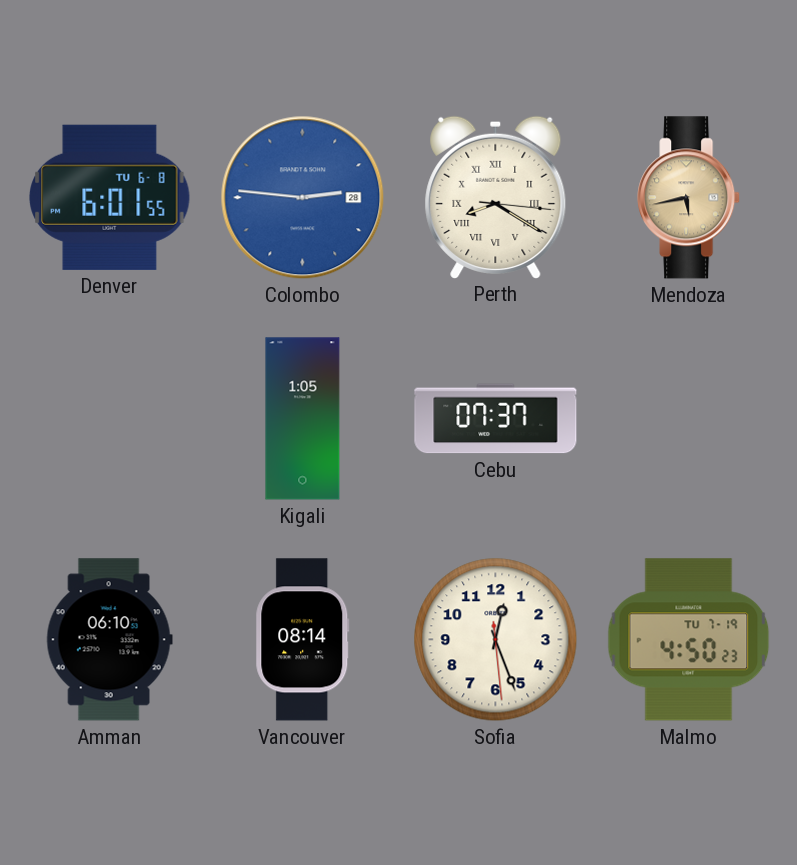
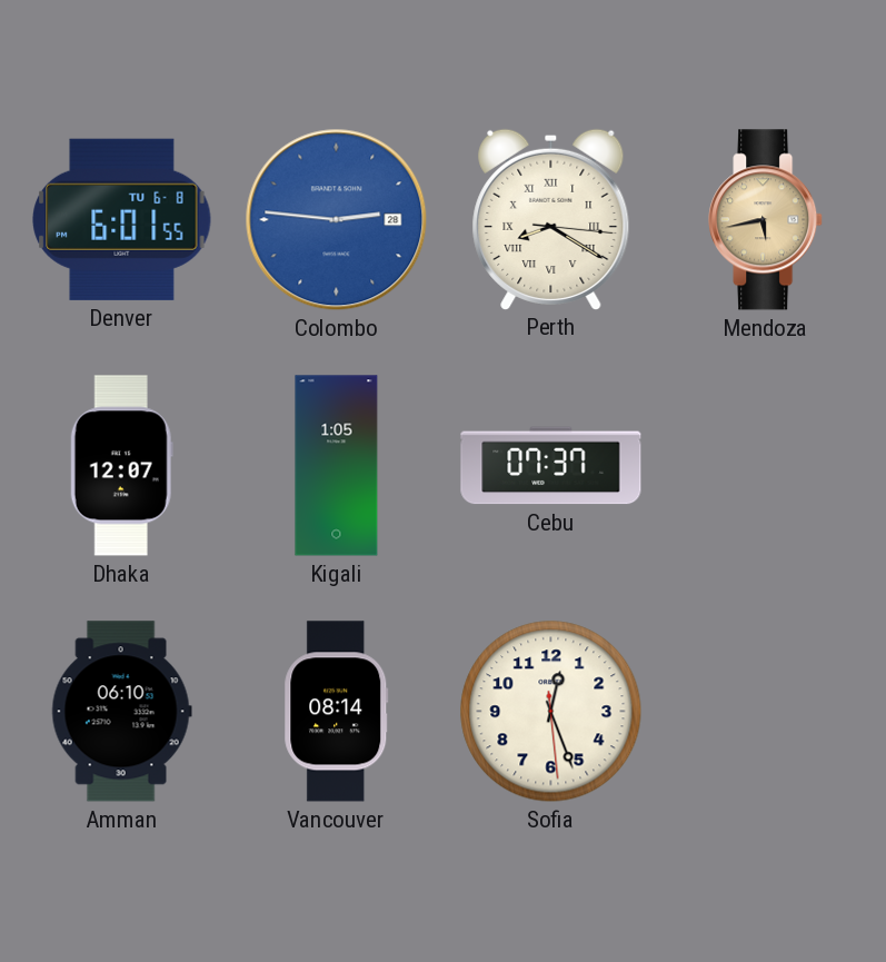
Dhaka: none -> 12:07 (121, 466)
Malmo: 4:50 -> none (689, 640)
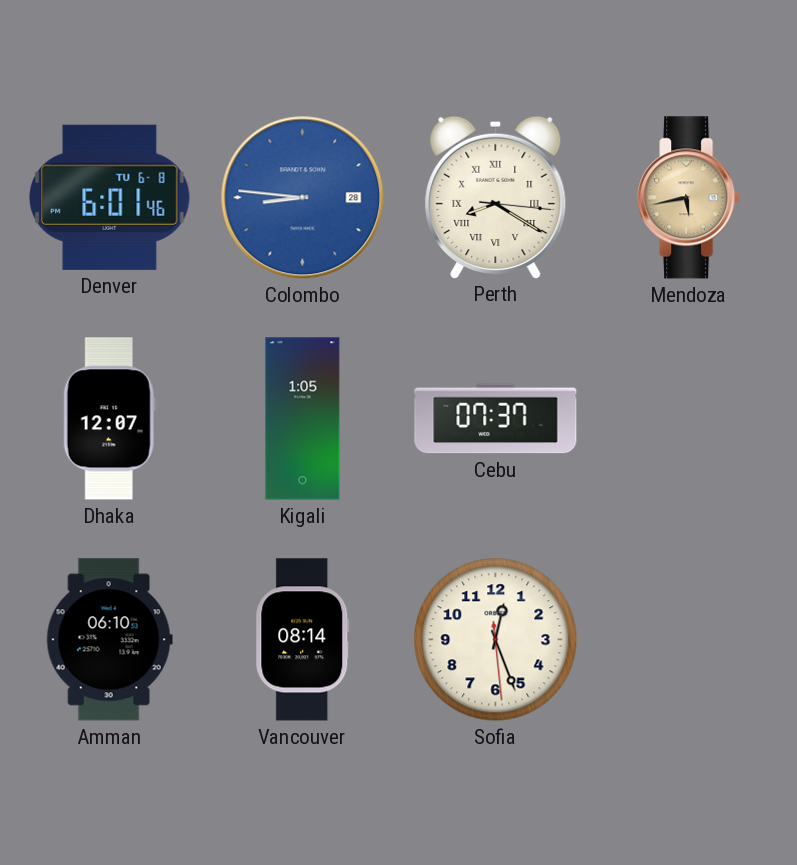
Denver: 6:01:55 -> 6:01:46 (110, 197)
Colombo: 2:46 -> 8:46 (303, 198)
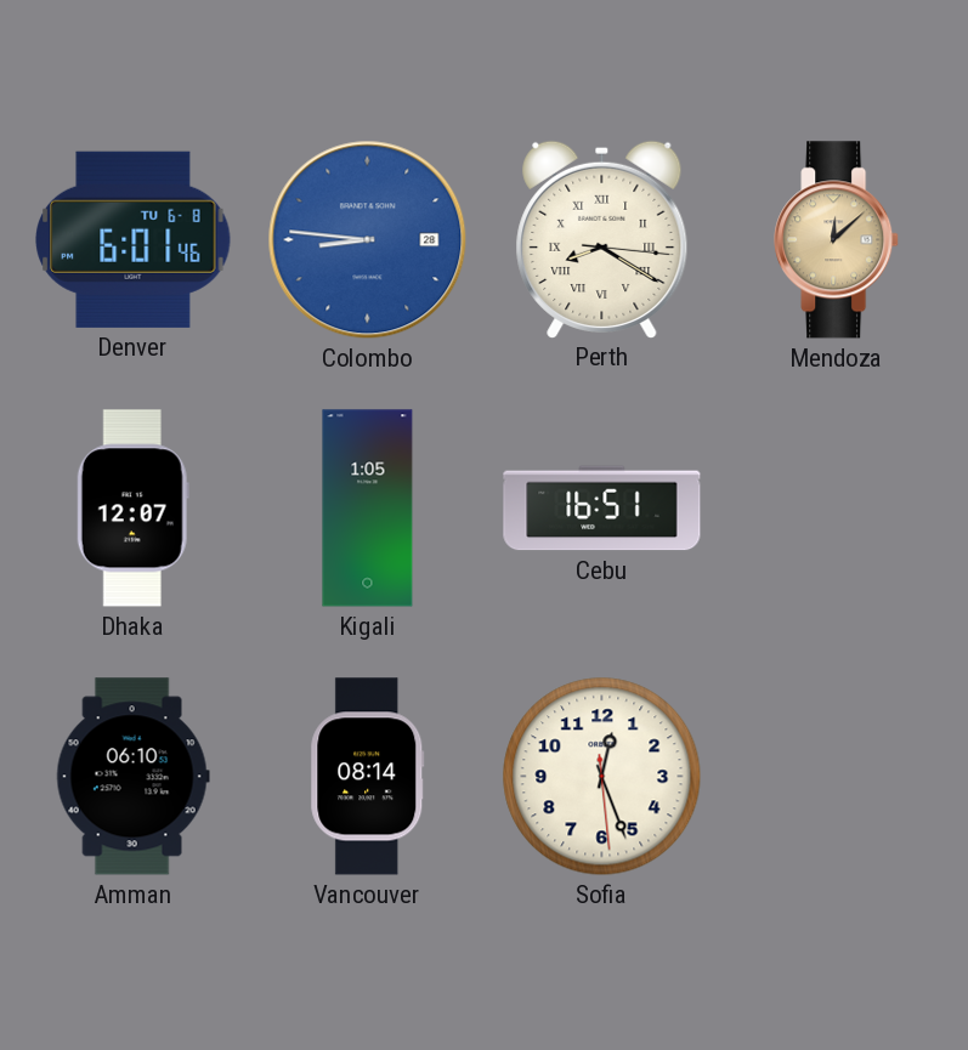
Mendoza: 5:43 -> 12:08 (837, 240)
Cebu: 07:37 -> 16:51 (602, 509)
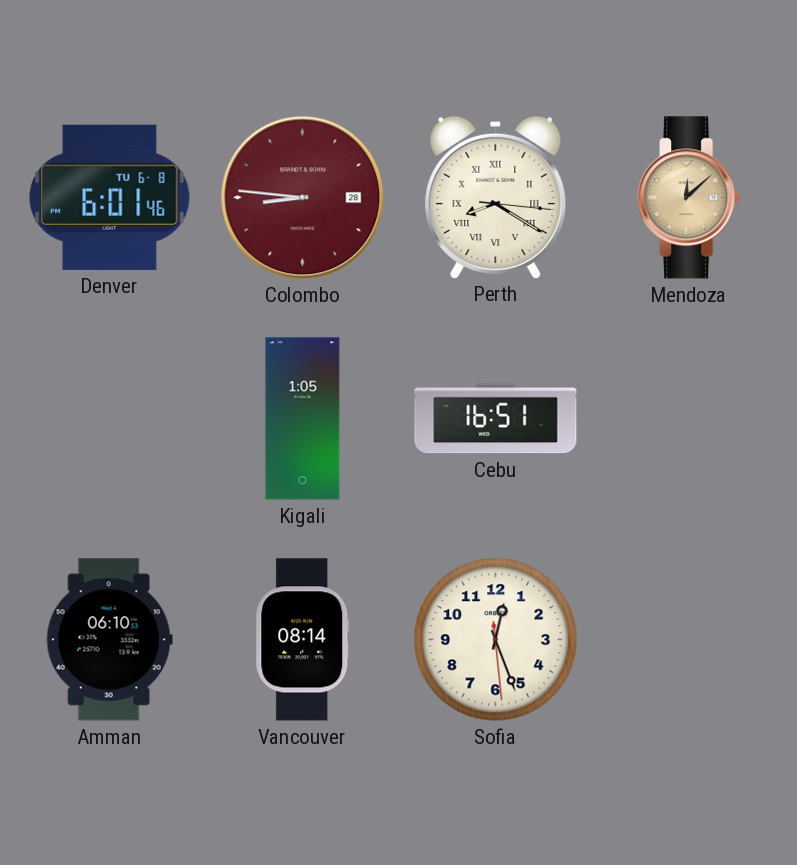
Colombo dial: blue -> burgundy (303, 198)
Dhaka: 12:07 -> none (132, 509)
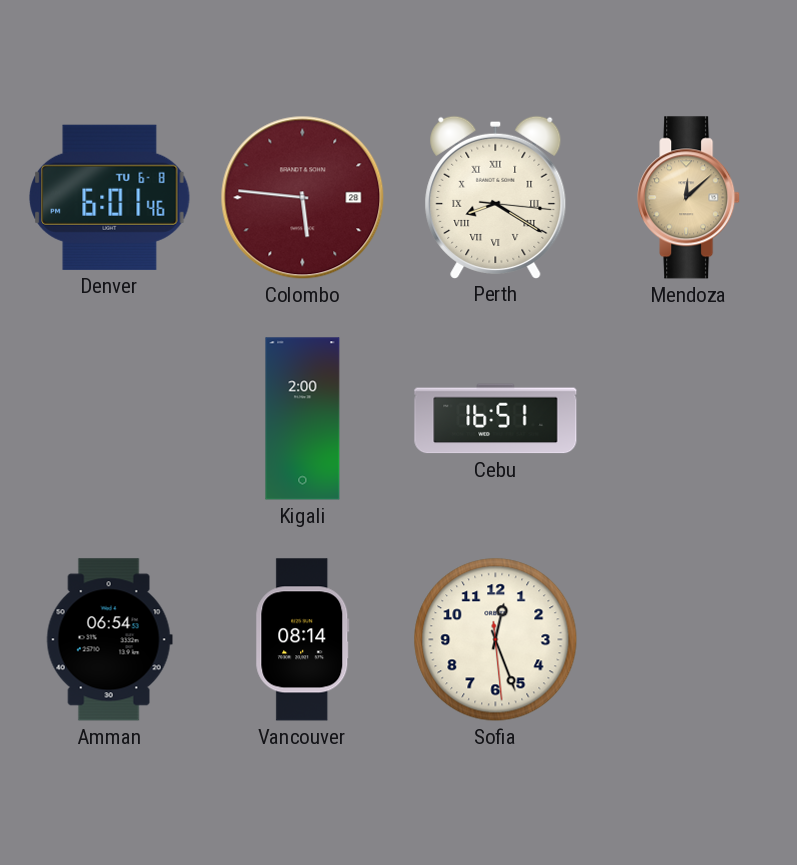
Colombo: 8:46 -> 5:46 (303, 198)
Kigali: 1:05 -> 2:00 (303, 419)
Amman: 06:10 -> 06:54 (109, 640)
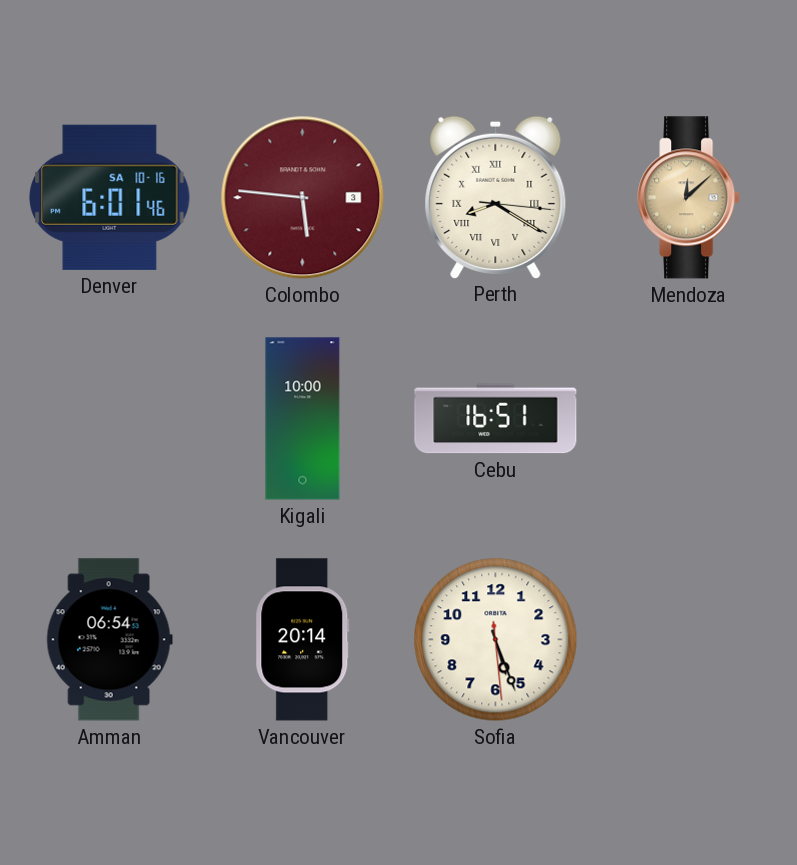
Denver date: TU 6-8 -> SA 10-16 (110, 197)
Colombo date: 28 -> 3 (303, 198)
Kigali: 2:00 -> 10:00 (303, 419)
Vancouver: 08:14 -> 20:14 (303, 640)
Sofia: 12:26 -> 5:26 (496, 640)
